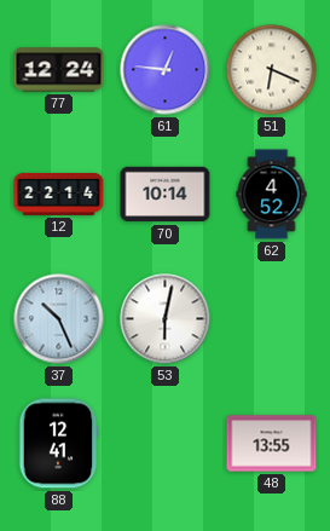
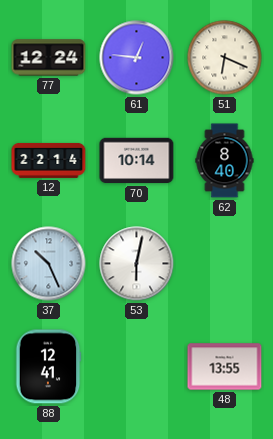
62: 4:52 -> 8:40 (225, 161)
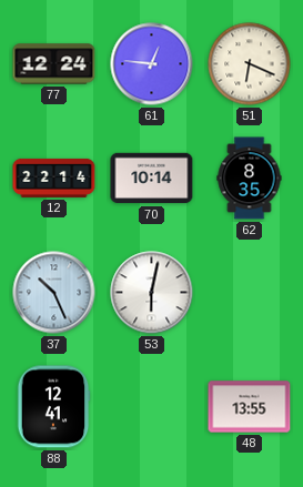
62: 8:40 -> 8:35 (250, 179)
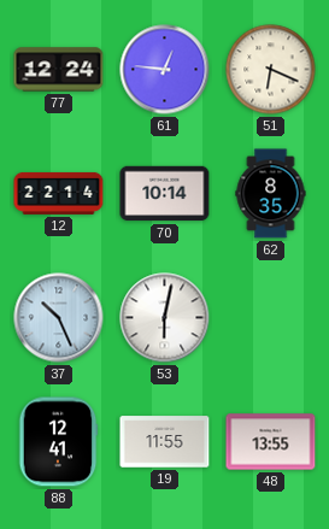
19: none -> 11:55 (165, 442)
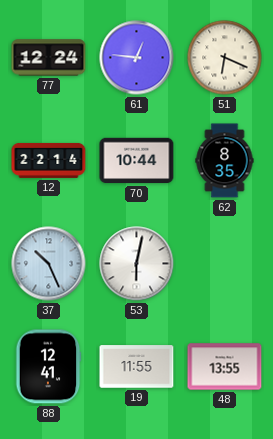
70: 10:14 -> 10:44 (137, 161)
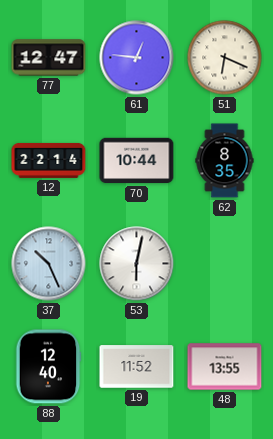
77: 12:24 -> 12:47 (49, 58)
88: 12:41 -> 12:40 (48, 367)
19: 11:55 -> 11:52 (137, 367)
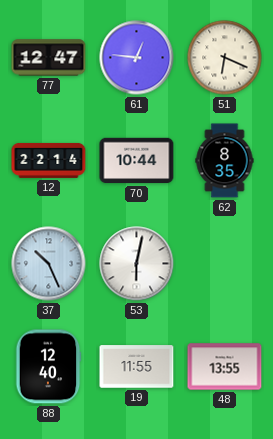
19: 11:52 -> 11:55 (137, 367)
